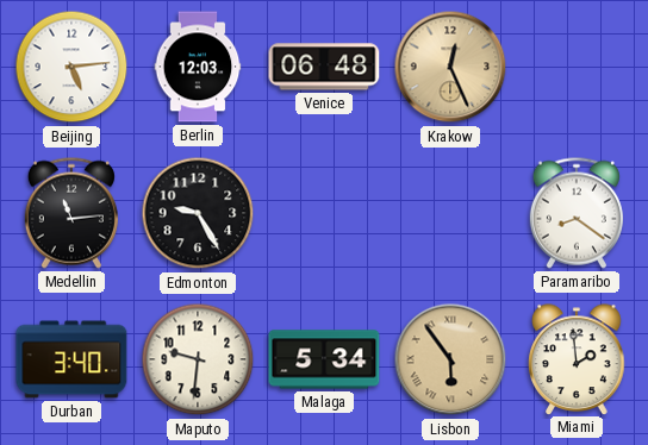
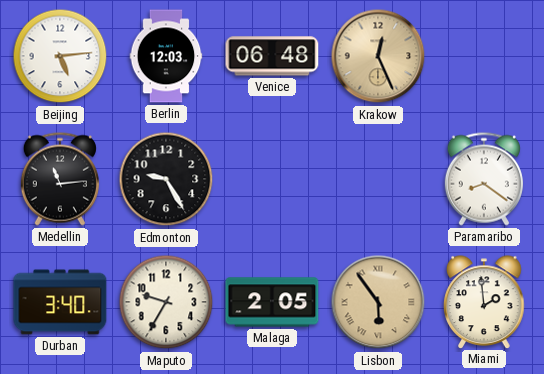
Maputo: 9:31 -> 9:35 (166, 302)
Malaga: 5:34 -> 2:05 (272, 302)
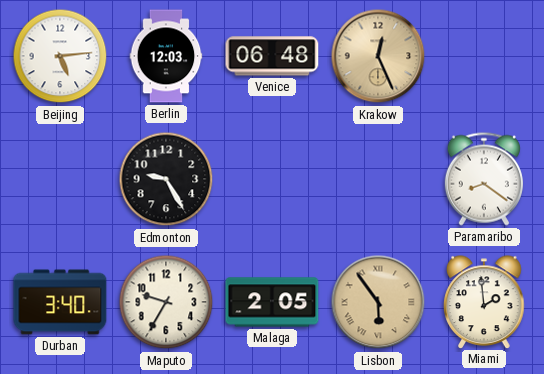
Medellin: 11:14 -> none (60, 179)
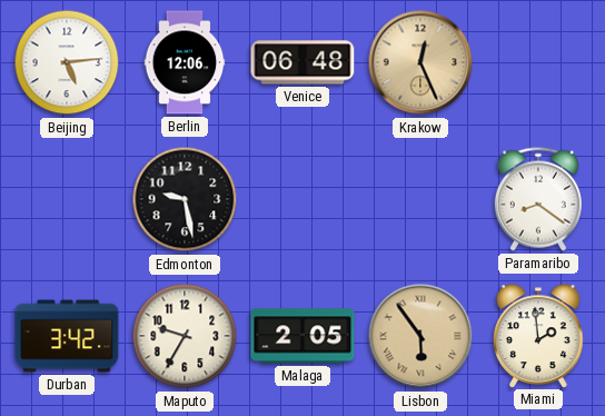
Berlin: 12:03 -> 12:06 (185, 62)
Edmonton: 9:25 -> 9:28 (185, 199)
Durban: 3:40 -> 3:42 (67, 336)
